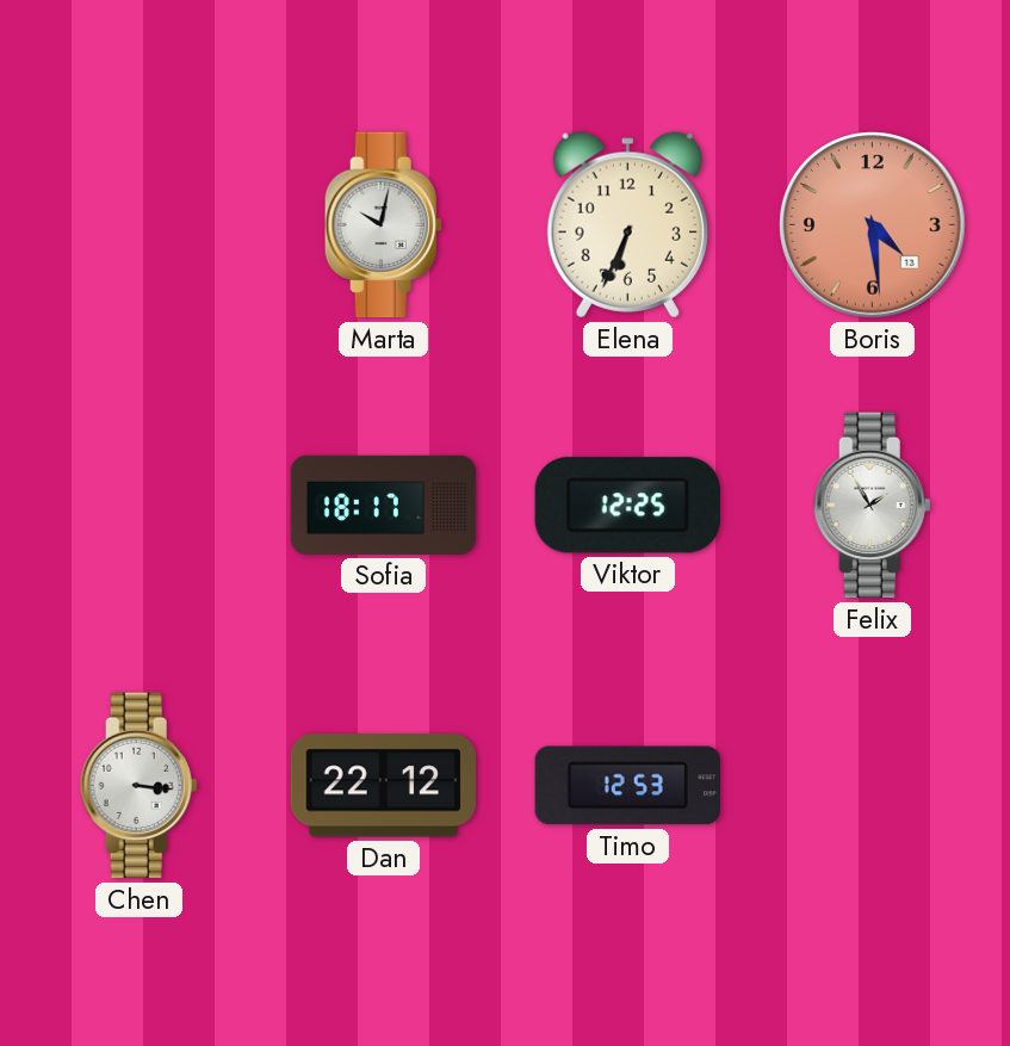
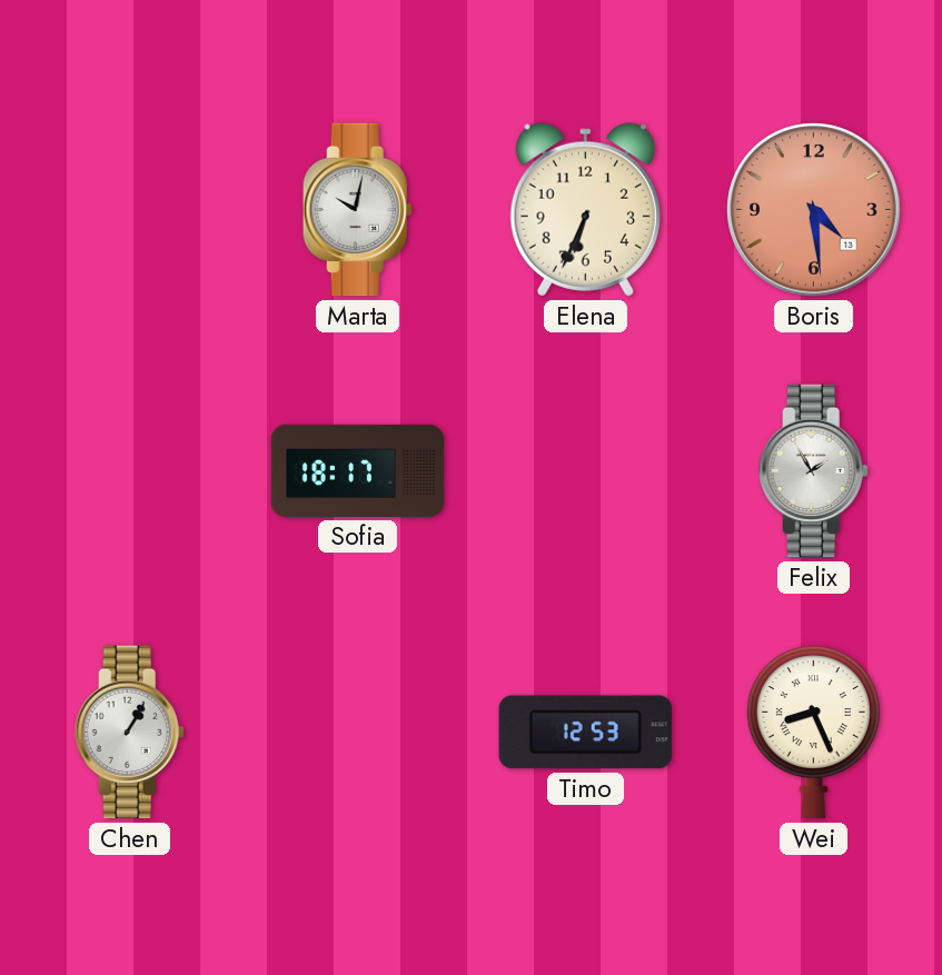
Viktor: 12:25 -> none (627, 506)
Chen: 3:16 -> 1:05 (129, 733)
Dan: 22:12 -> none (384, 786)
Wei: none -> 8:26 (813, 732)
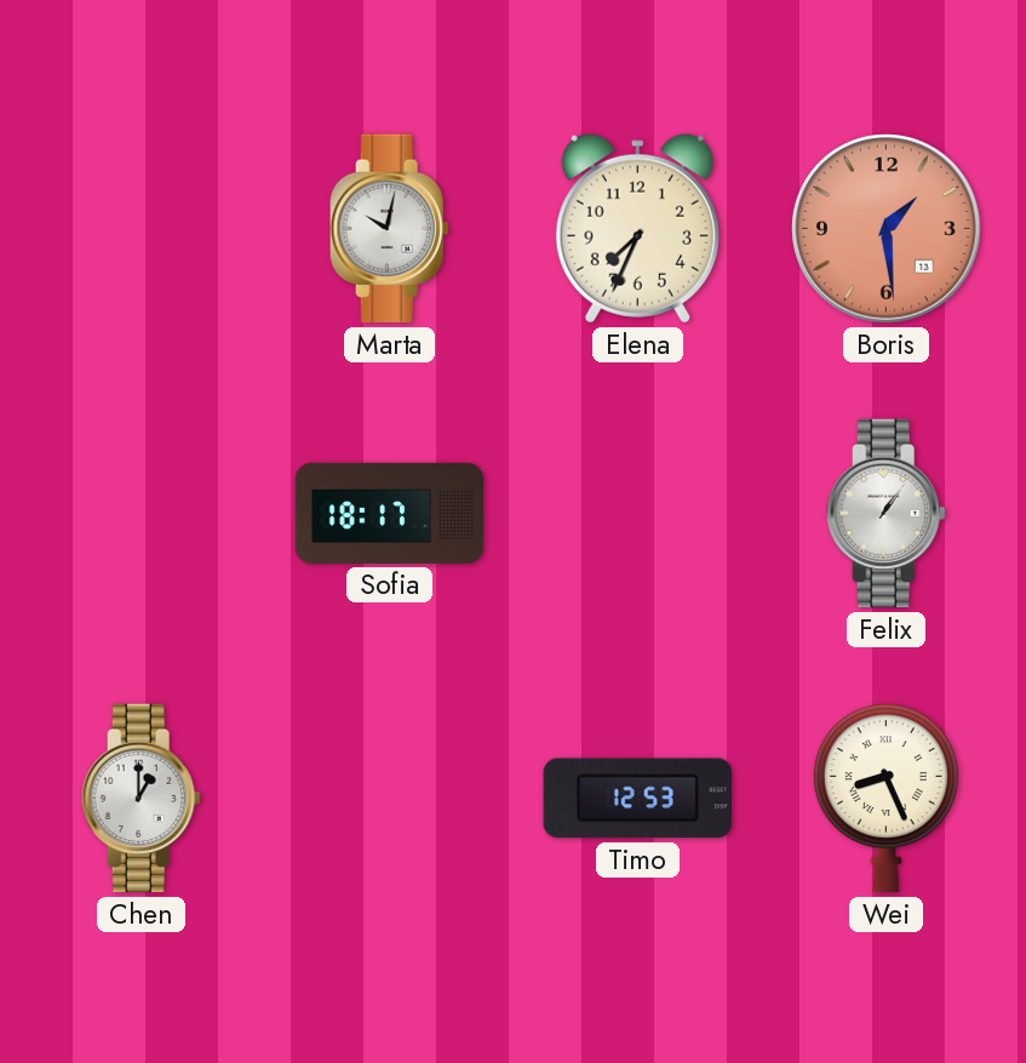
Elena: 6:34 -> 7:34 (637, 229)
Boris: 4:29 -> 1:29 (887, 229)
Felix: 1:55 -> 1:06 (885, 514)
Chen: 1:05 -> 1:00 (141, 799)
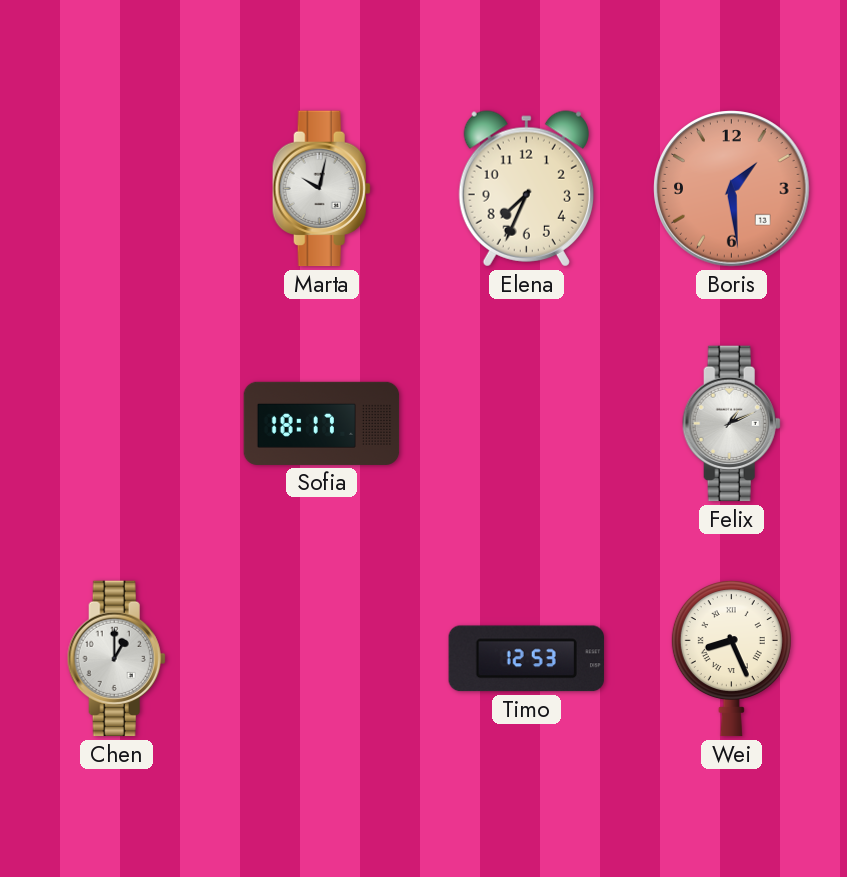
Felix: 1:06 -> 1:11 (731, 424)
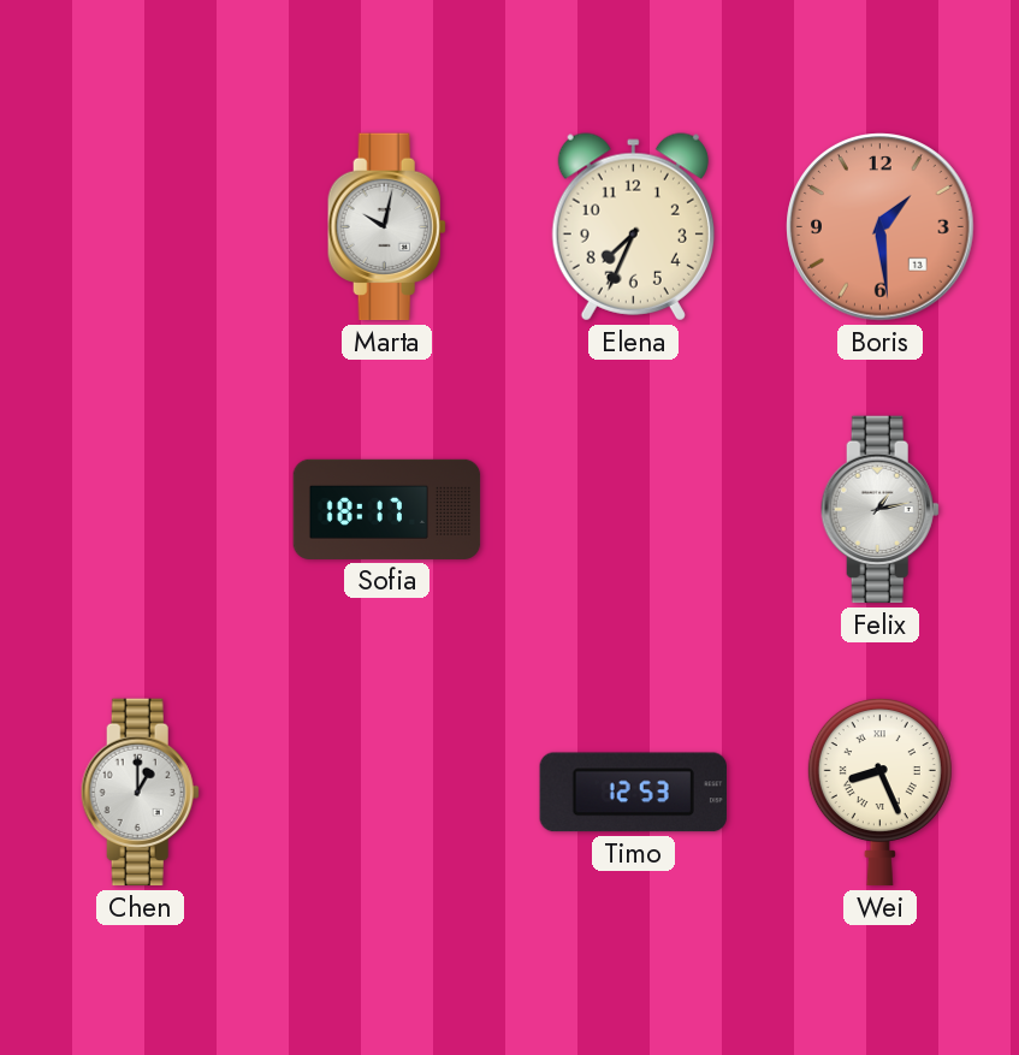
Felix: 1:11 -> 1:13 (879, 510)
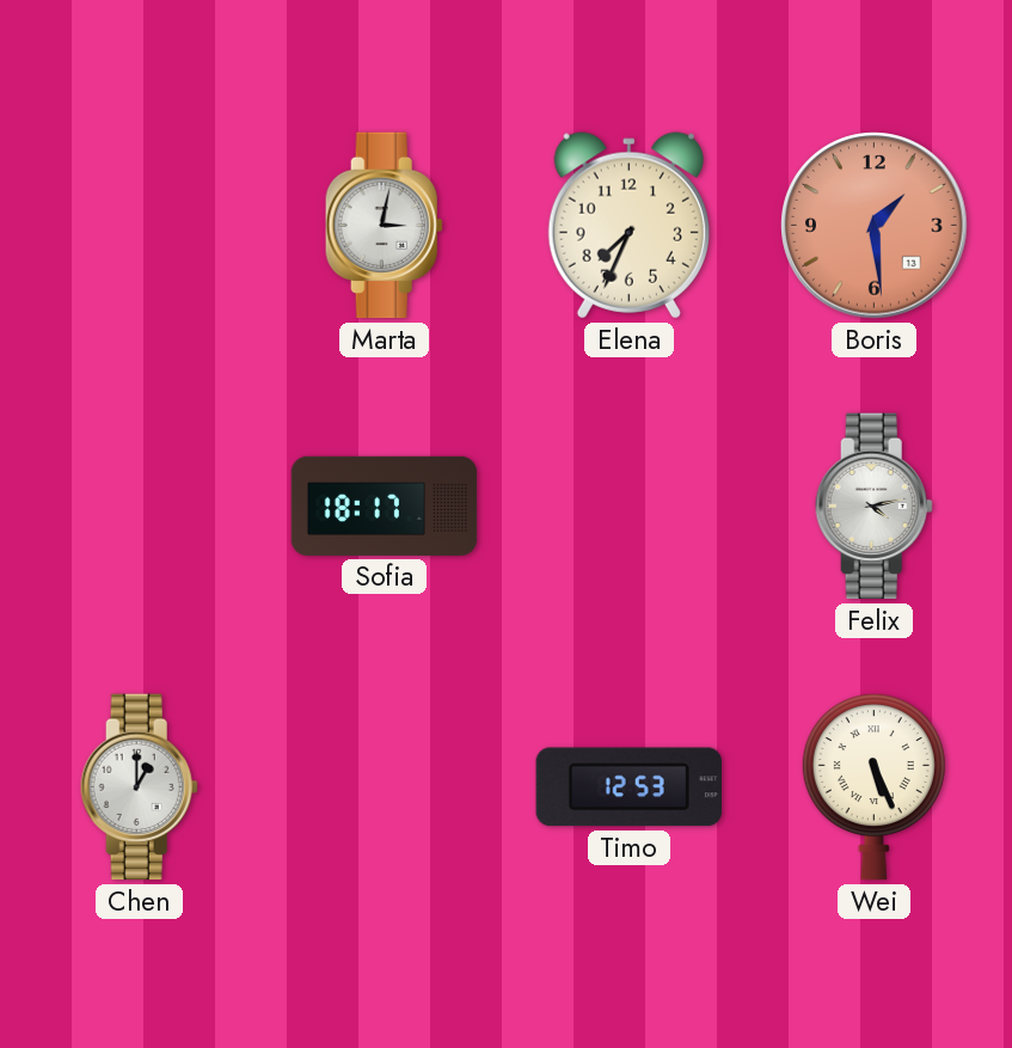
Marta: 10:02 -> 3:02 (384, 226)
Felix: 1:13 -> 4:13 (873, 507)
Wei: 8:26 -> 5:26 (873, 786)
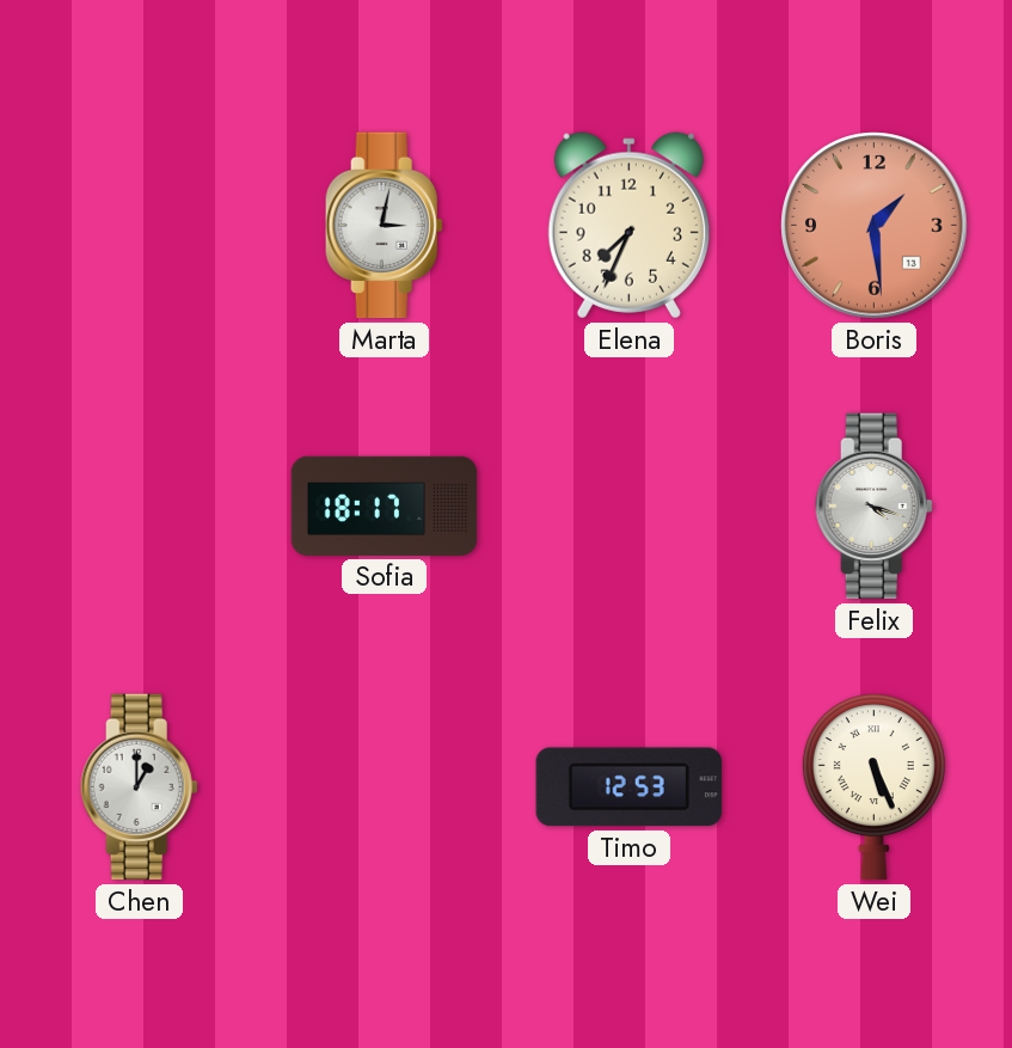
Felix: 4:13 -> 4:18 (873, 507)
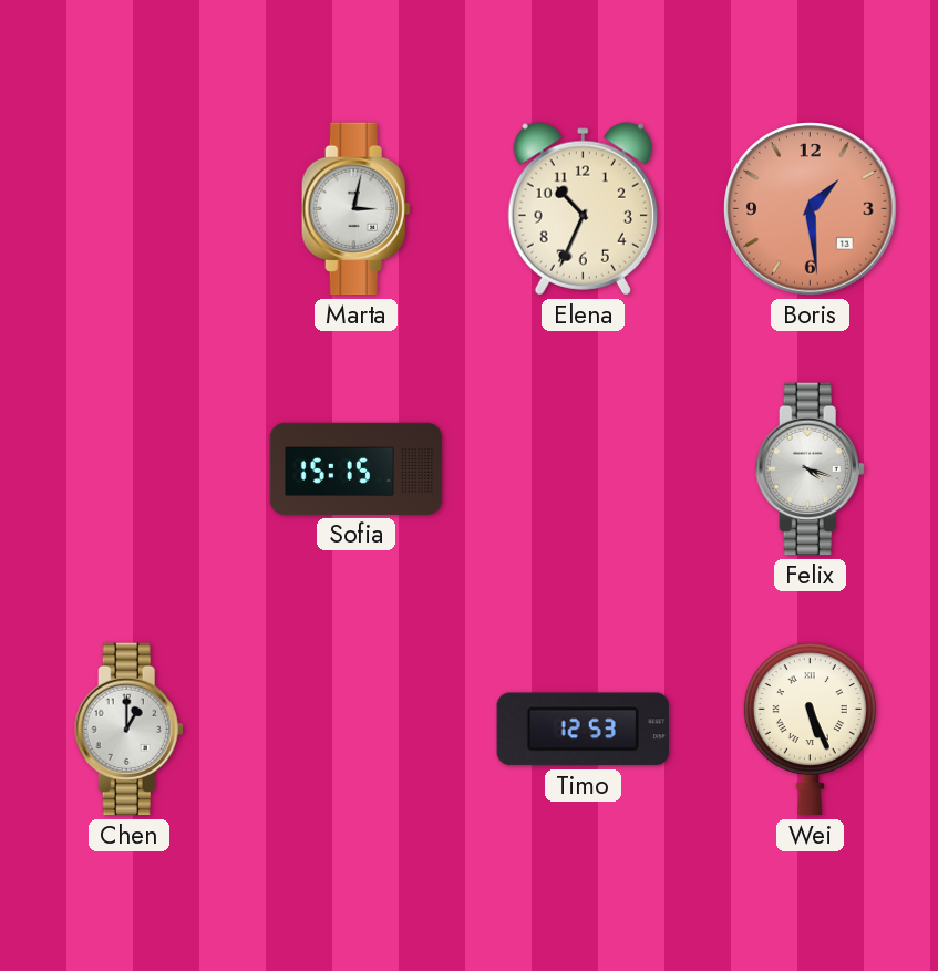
Elena: 7:34 -> 10:34 (583, 209)
Sofia: 18:17 -> 15:15 (357, 468)
